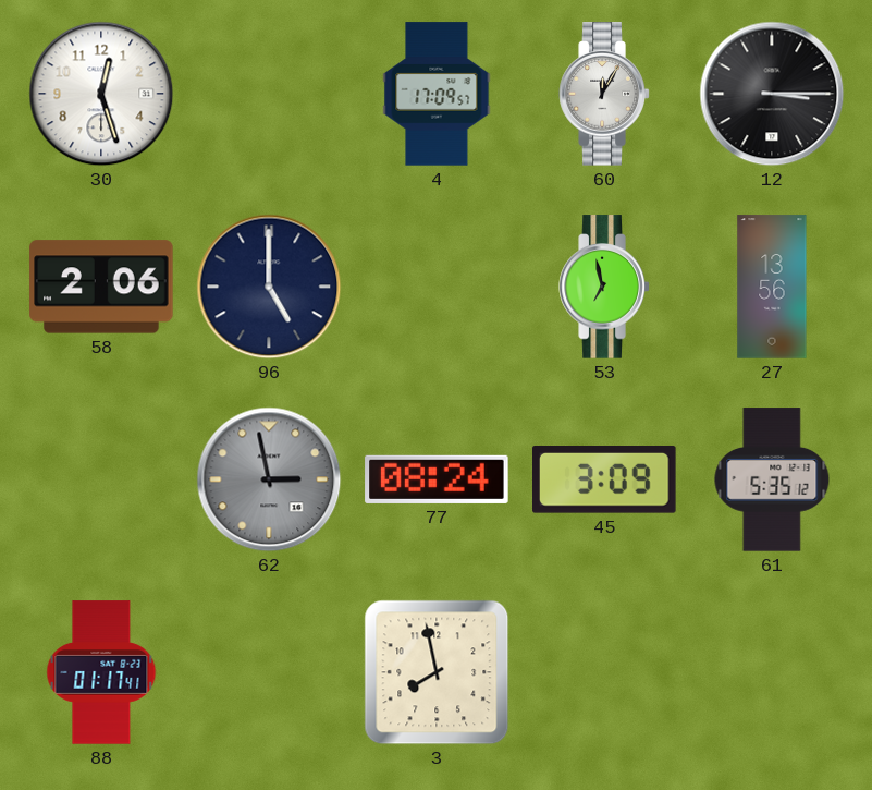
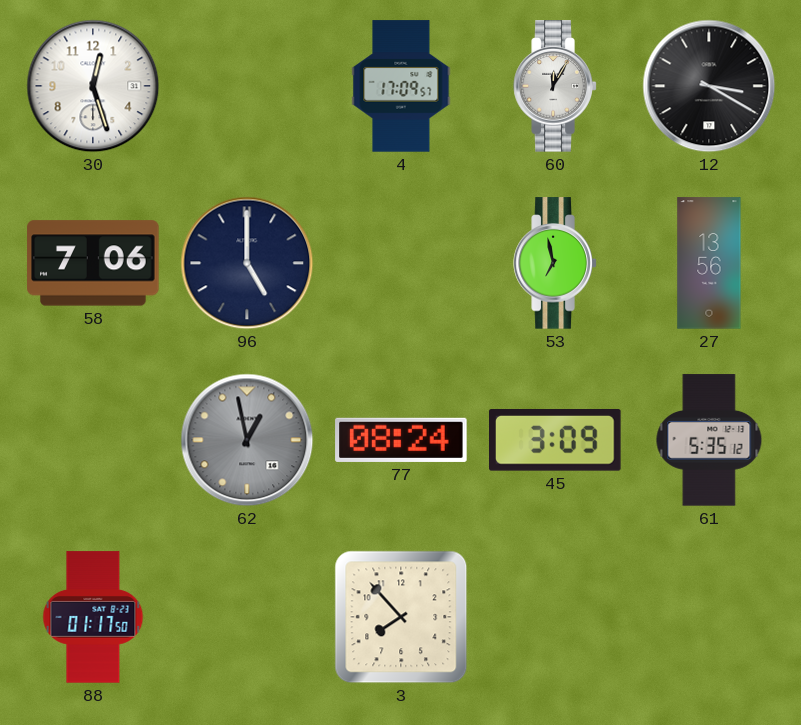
12: 3:15 -> 3:20 (709, 86)
58: 2:06 -> 7:06 (93, 263)
62: 2:58 -> 12:58 (247, 440)
88: 01:17:41 -> 01:17:50 (93, 617)
3: 7:58 -> 7:53 (401, 617)
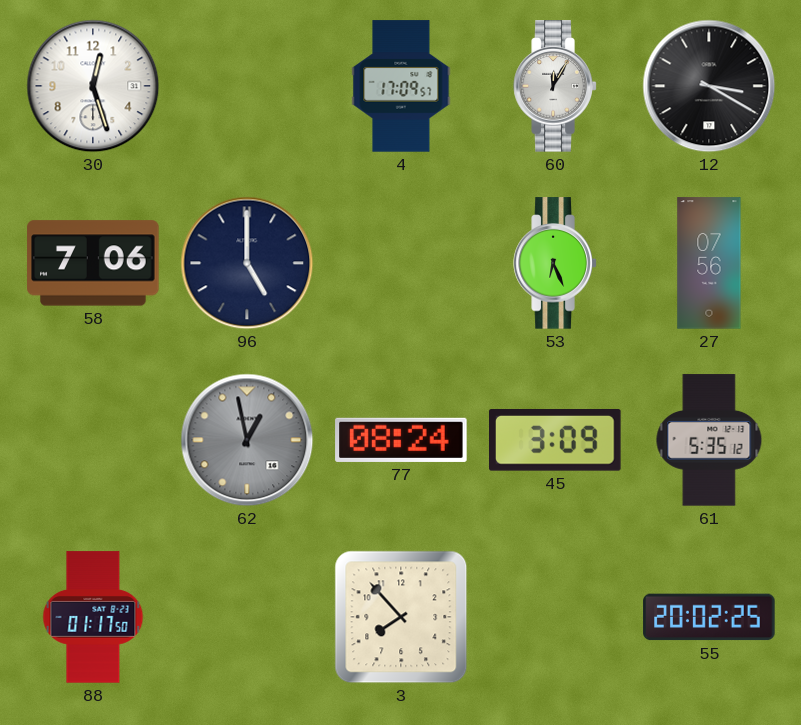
53: 6:58 -> 6:26 (555, 263)
27: 13:56 -> 07:56 (709, 263)
55: none -> 20:02 (709, 617)
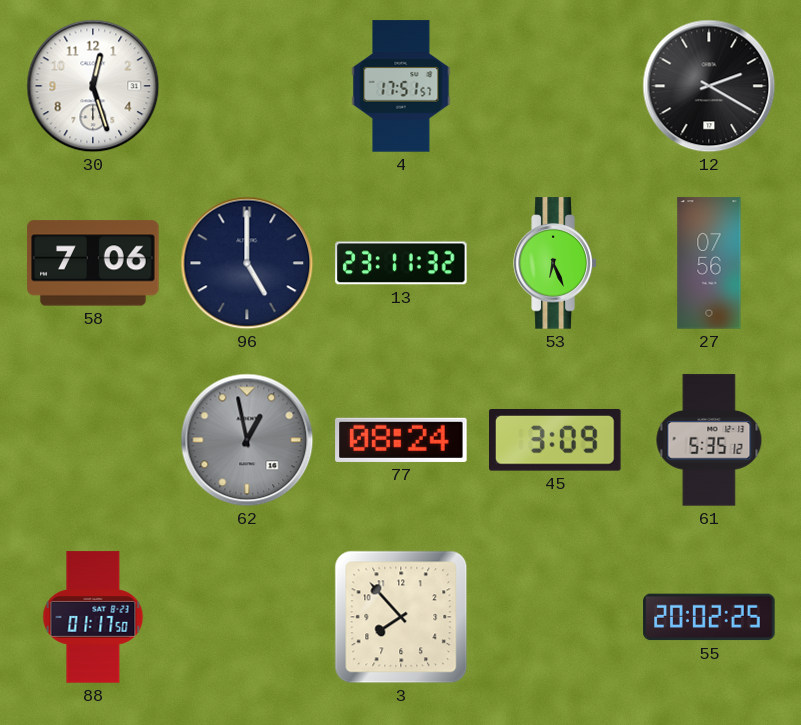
4: 17:09 -> 17:51 (401, 86)
60: 12:05 -> none (555, 86)
12: 3:20 -> 2:20 (709, 86)
13: none -> 23:11 (401, 263)
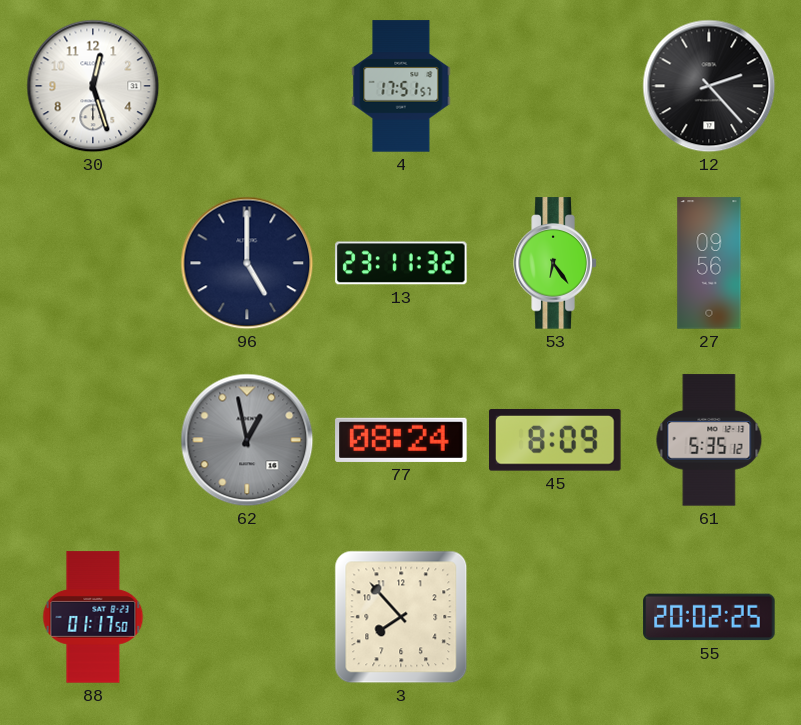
12: 2:20 -> 2:23 (709, 86)
58: 7:06 -> none (93, 263)
53: 6:26 -> 6:24 (555, 263)
27: 07:56 -> 09:56 (709, 263)
45: 3:09 -> 8:09 (556, 441)
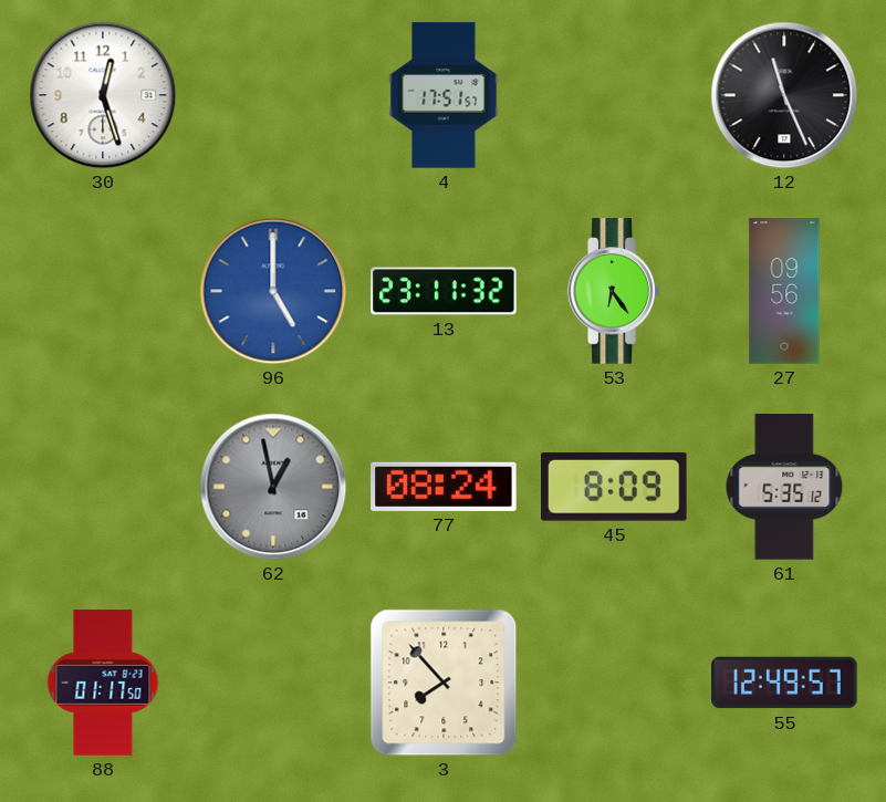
12: 2:23 -> 11:26 (784, 95)
96 dial: navy -> blue (273, 291)
55: 20:02 -> 12:49 (784, 683)
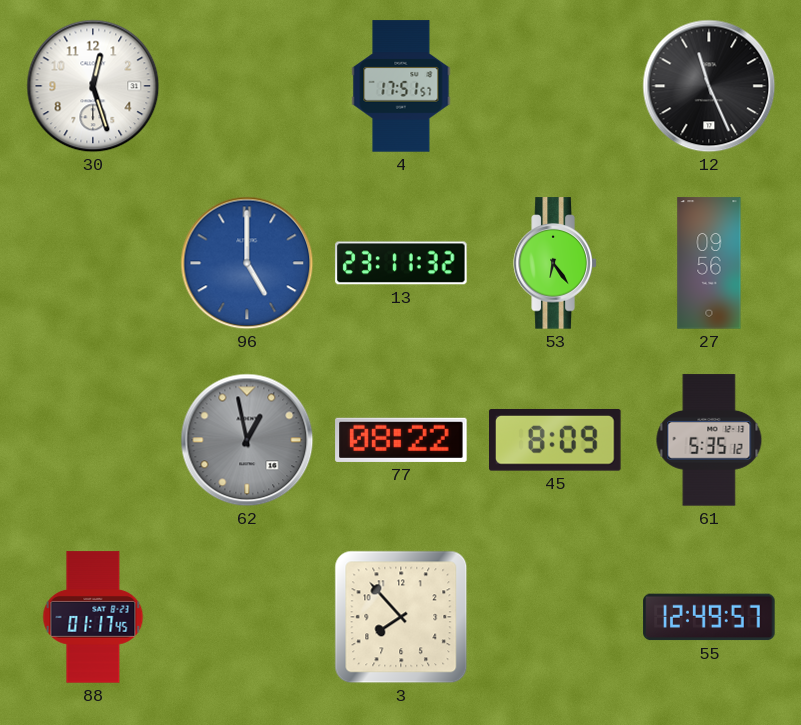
77: 08:24 -> 08:22 (401, 440)
88: 01:17:50 -> 01:17:45 (93, 617)
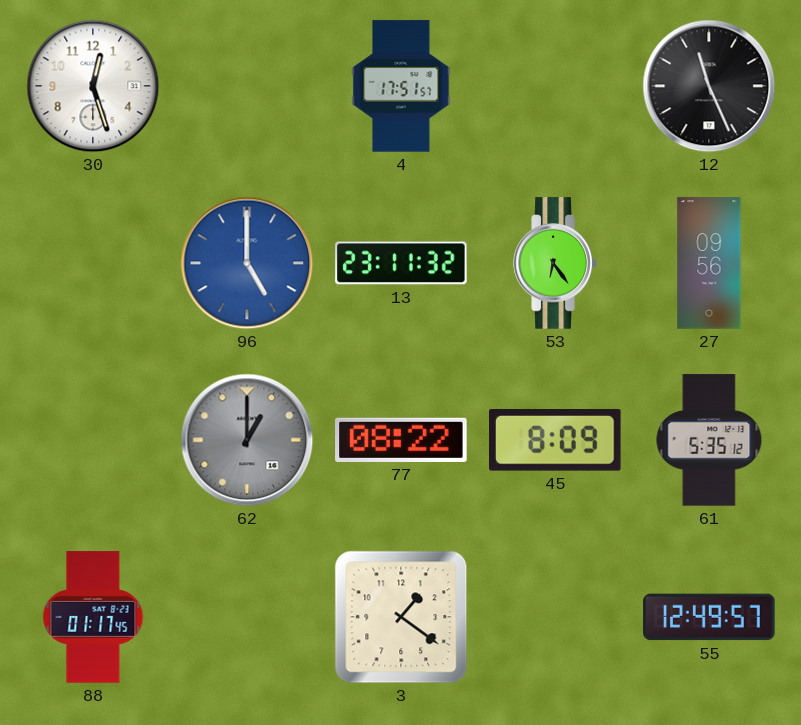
62: 12:58 -> 1:00 (247, 440)
3: 7:53 -> 1:21 (401, 617)
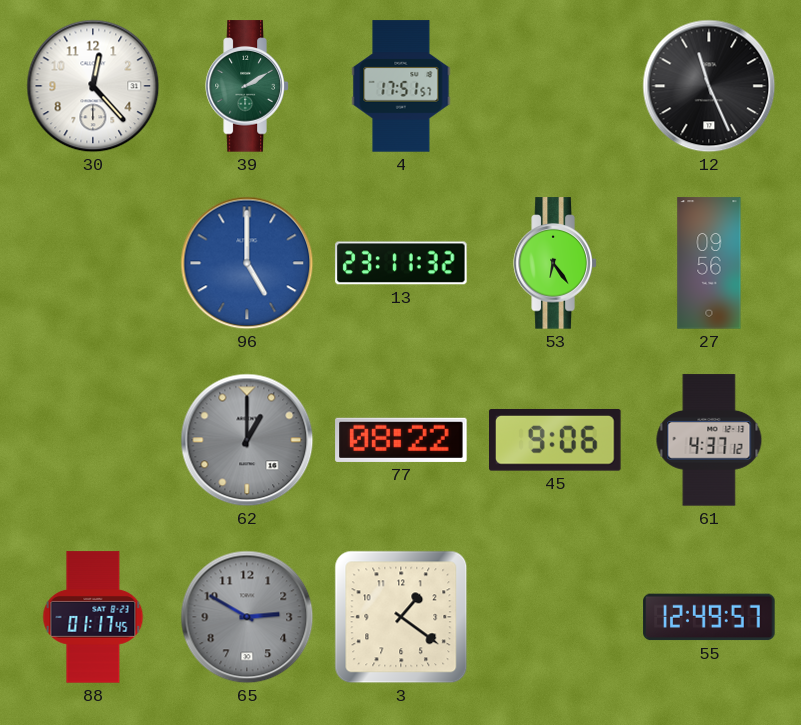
30: 12:27 -> 12:23 (93, 86)
39: none -> 2:10 (247, 86)
45: 8:09 -> 9:06 (556, 441)
61: 5:35 -> 4:37 (709, 440)
65: none -> 2:50 (247, 617)
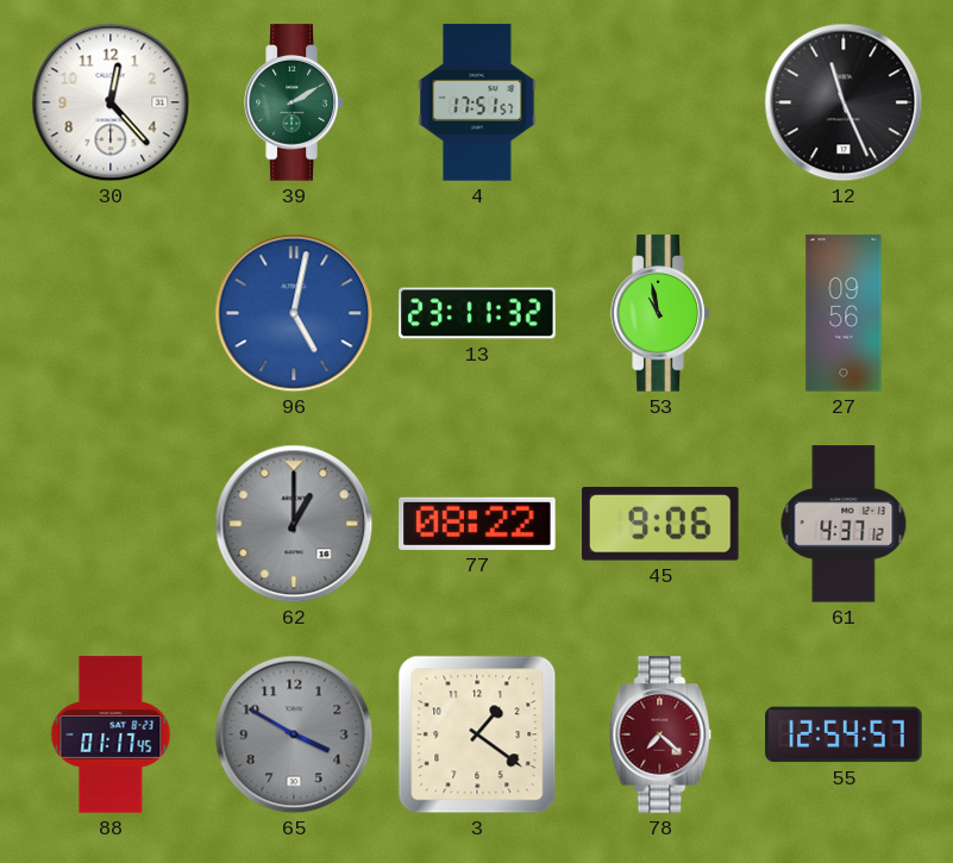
96: 5:00 -> 5:02 (294, 313)
53: 6:24 -> 10:58 (660, 313)
65: 2:50 -> 3:50 (294, 734)
78: none -> 7:22 (660, 734)
55: 12:49 -> 12:54 (844, 734)
